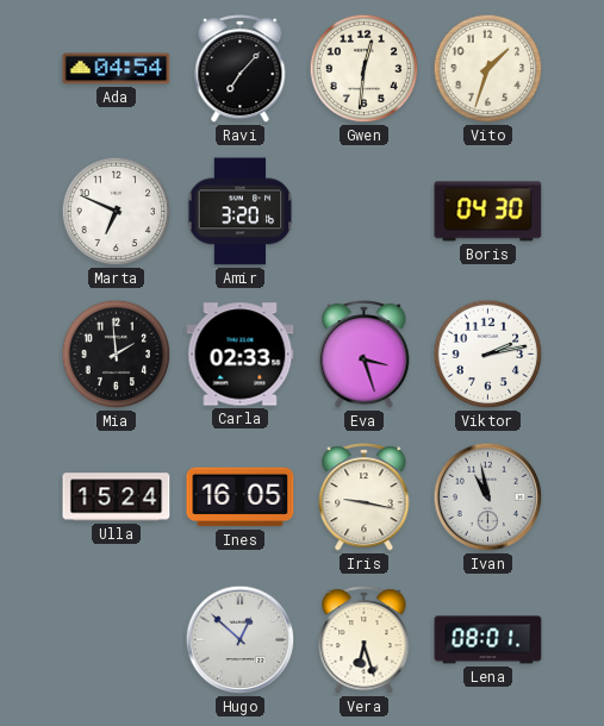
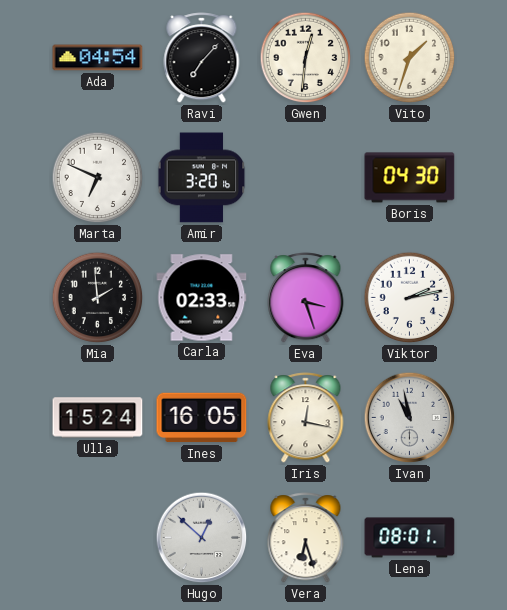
Iris: 9:17 -> 12:17 (306, 418)
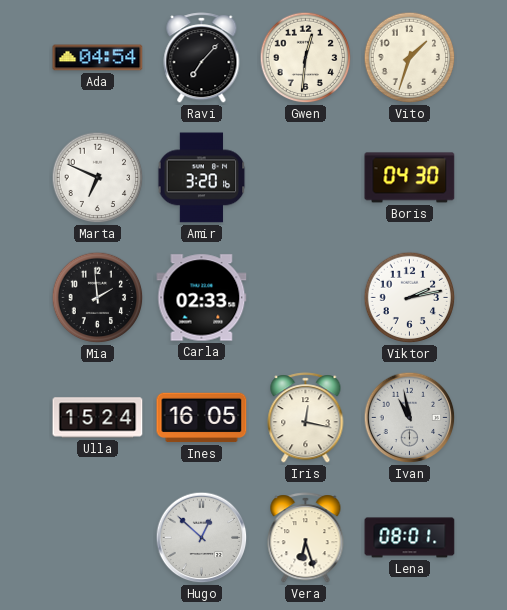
Eva: 3:27 -> none (306, 298)
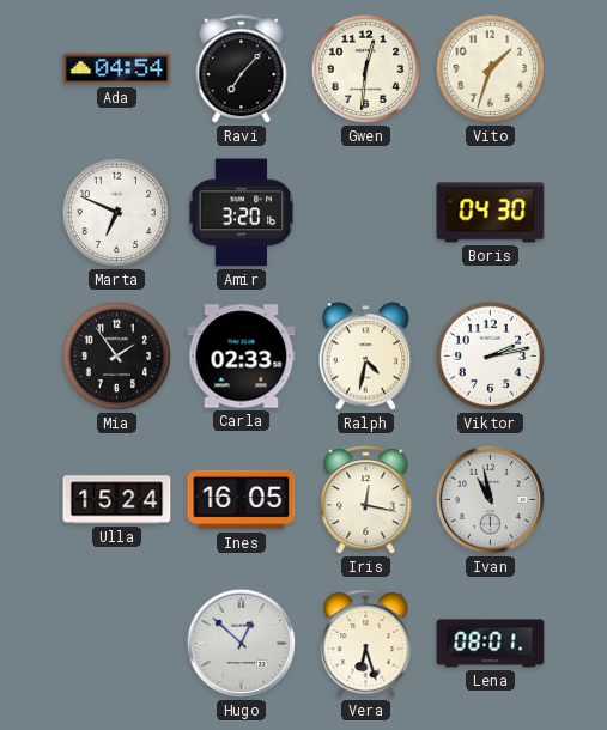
Mia: 1:59 -> 1:54 (117, 357)
Ralph: none -> 4:32 (366, 357)
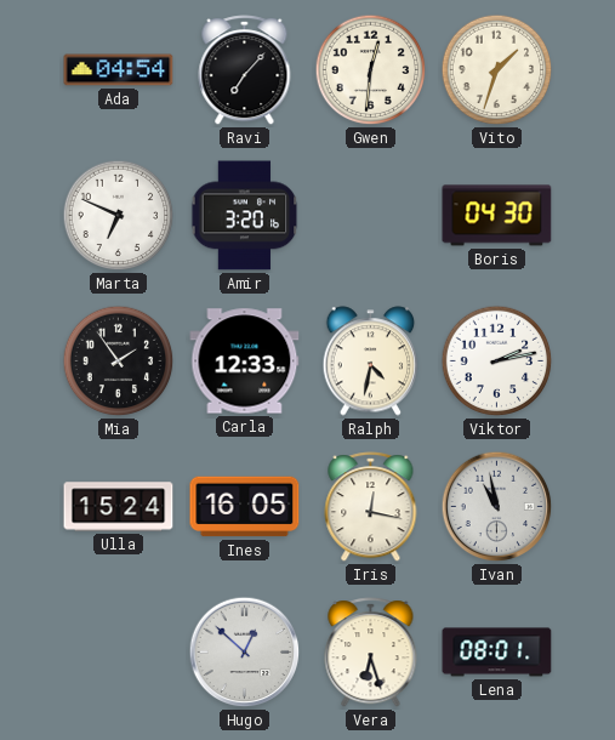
Carla: 02:33 -> 12:33 (245, 362)
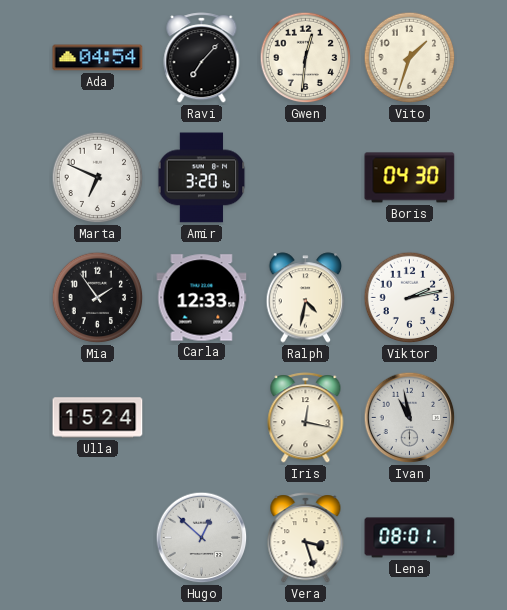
Ines: 16:05 -> none (245, 507)
Vera: 6:27 -> 3:27 (306, 538)
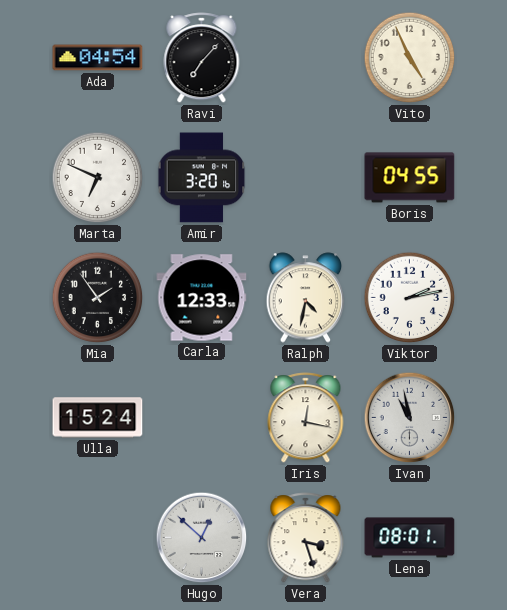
Gwen: 12:31 -> none (306, 58)
Vito: 1:33 -> 4:56 (410, 58)
Boris: 04:30 -> 04:55 (410, 178)
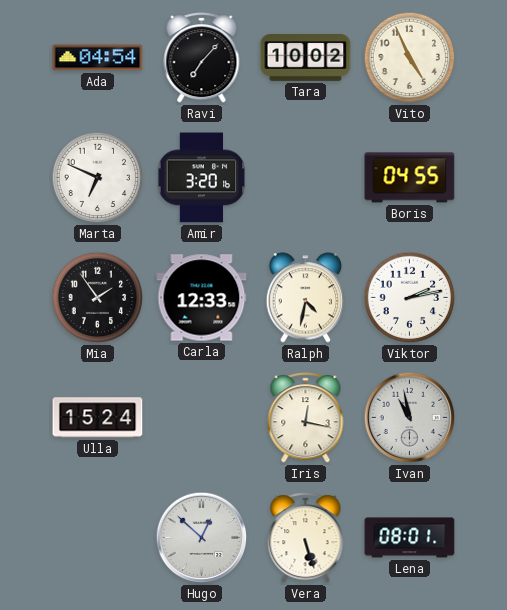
Tara: none -> 10:02 (306, 57)
Vera: 3:27 -> 5:27 (306, 538)
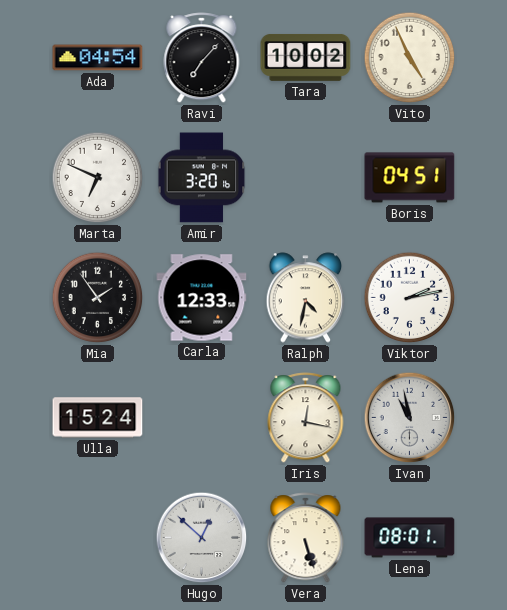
Boris: 04:55 -> 04:51 (410, 178)
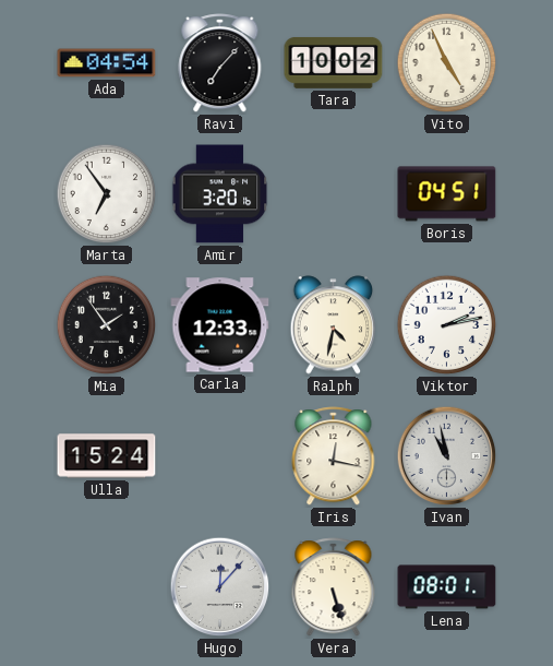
Marta: 6:49 -> 6:54 (107, 194)
Hugo: 12:52 -> 12:07 (220, 587)
